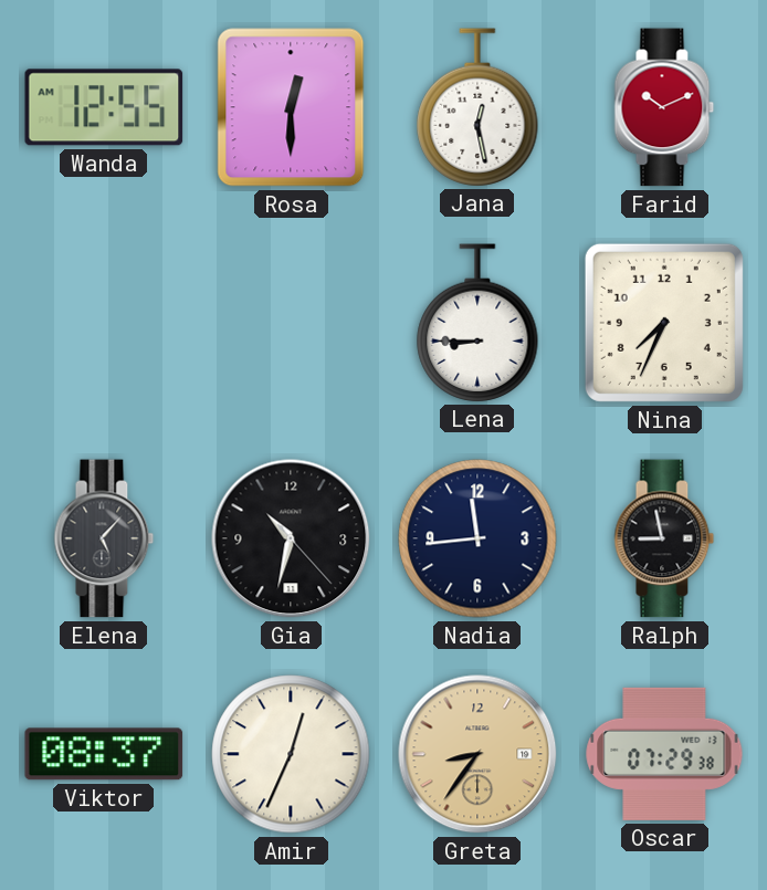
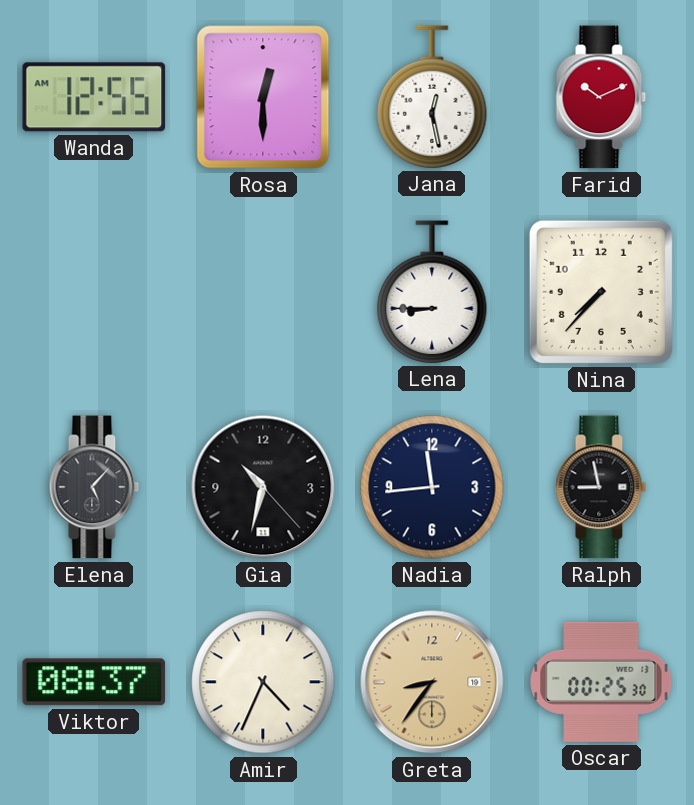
Nina: 7:34 -> 7:37 (601, 292)
Amir: 12:34 -> 4:34 (263, 682)
Oscar: 07:29 -> 00:25 (601, 682)
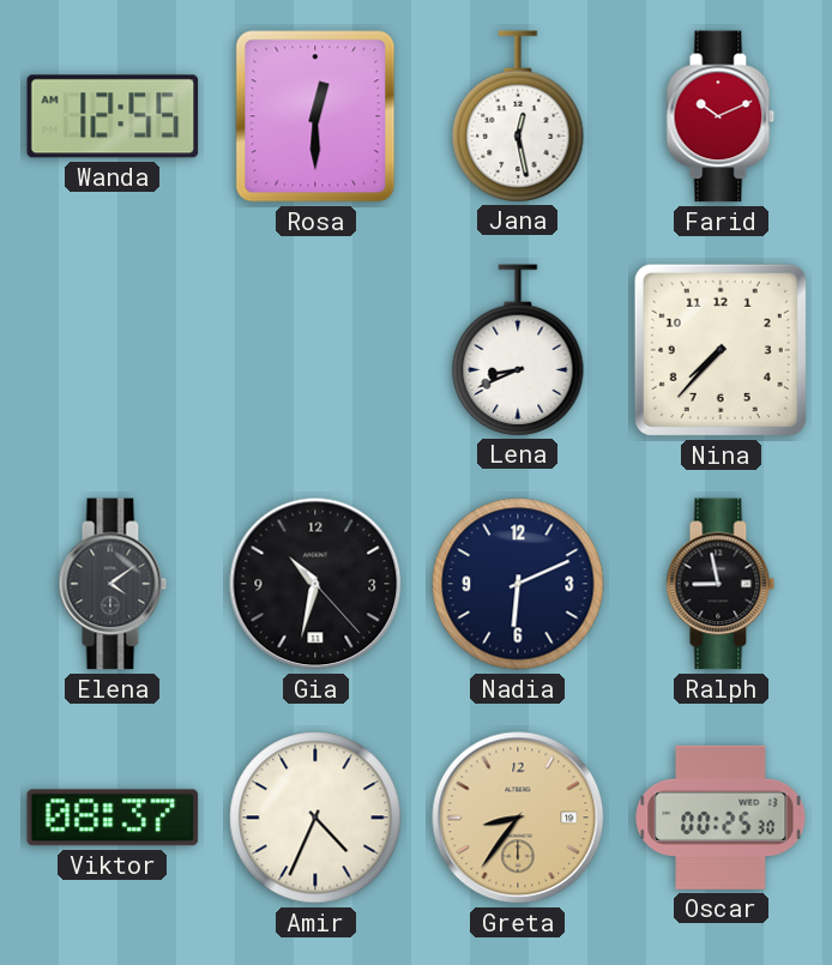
Lena: 8:45 -> 8:41 (518, 350)
Elena: 5:07 -> 4:09 (113, 584)
Nadia: 11:44 -> 6:11 (518, 584)
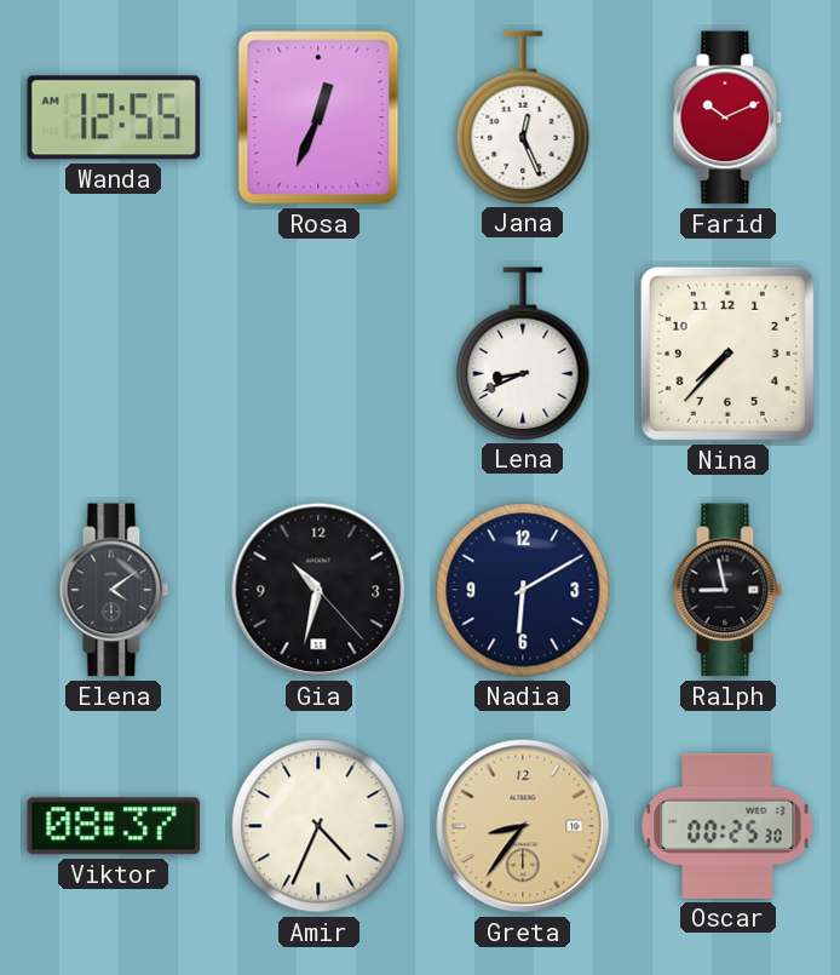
Rosa: 12:30 -> 12:34 (318, 117)
Jana: 12:28 -> 12:26 (523, 117)
Nadia: 6:11 -> 6:10 (523, 590)
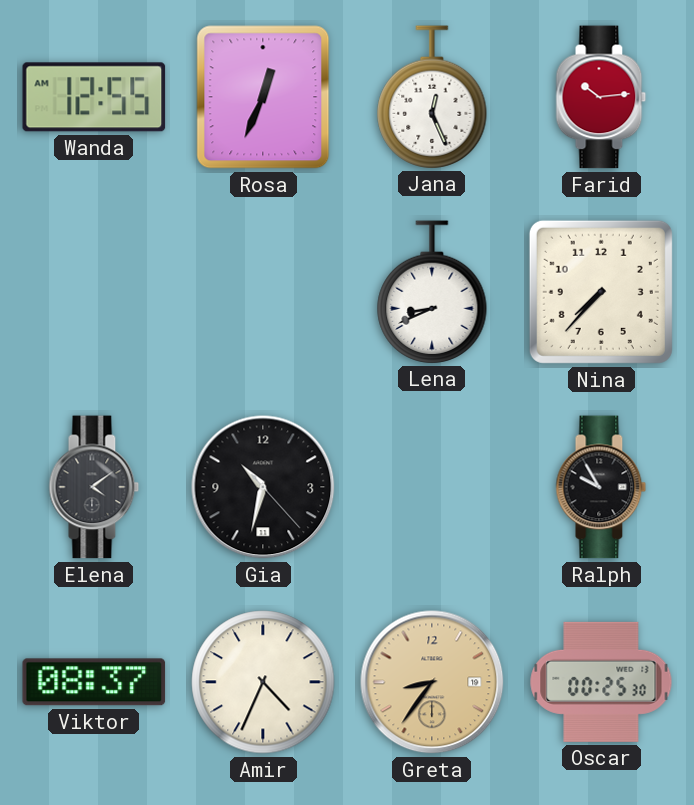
Farid: 10:11 -> 10:14 (601, 97)
Nadia: 6:10 -> none (523, 590)
Ralph: 8:58 -> 9:55 (601, 487)
